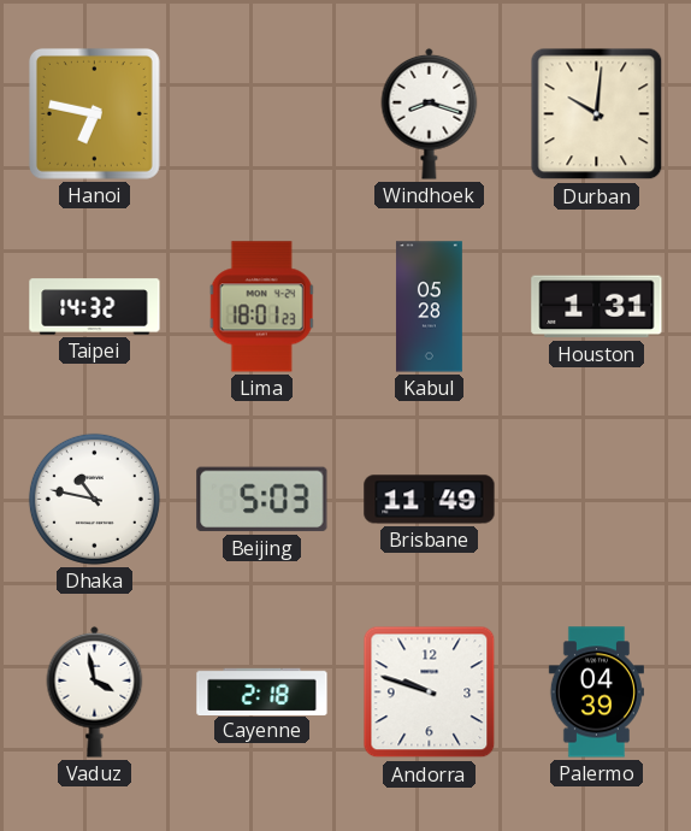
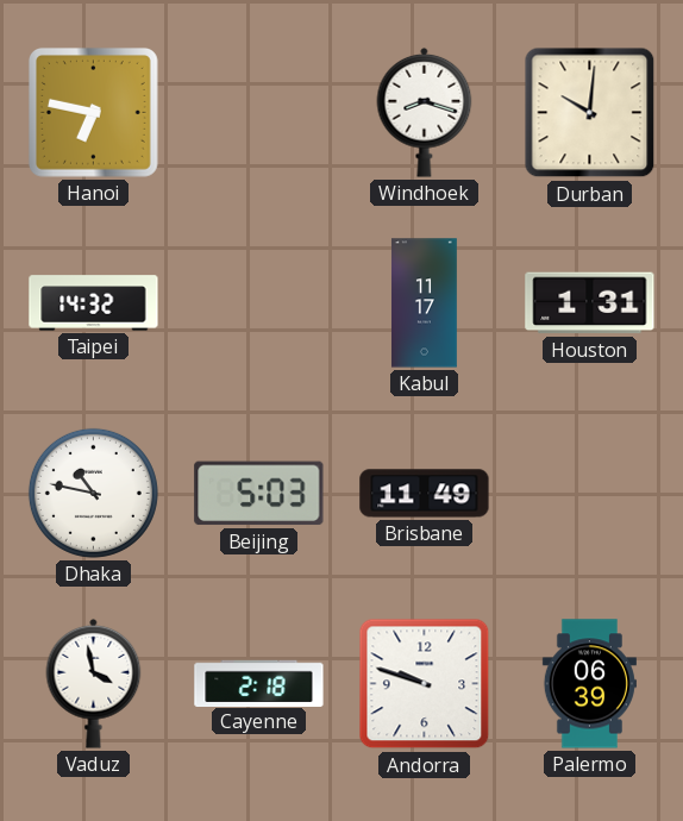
Lima: 18:01 -> none (262, 307)
Kabul: 05:28 -> 11:17 (424, 303)
Palermo: 04:39 -> 06:39 (589, 684)
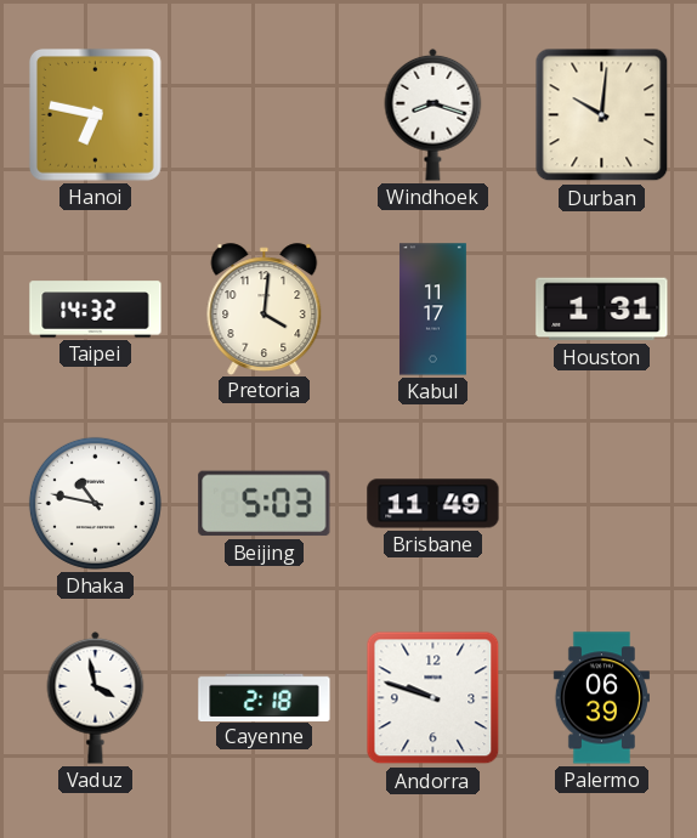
Pretoria: none -> 4:01 (265, 308)
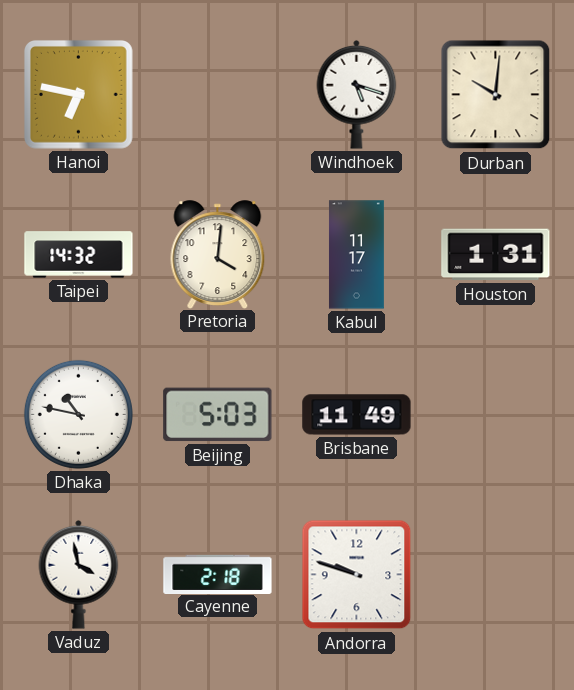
Windhoek: 8:18 -> 5:18 (357, 94)
Palermo: 06:39 -> none (601, 698)
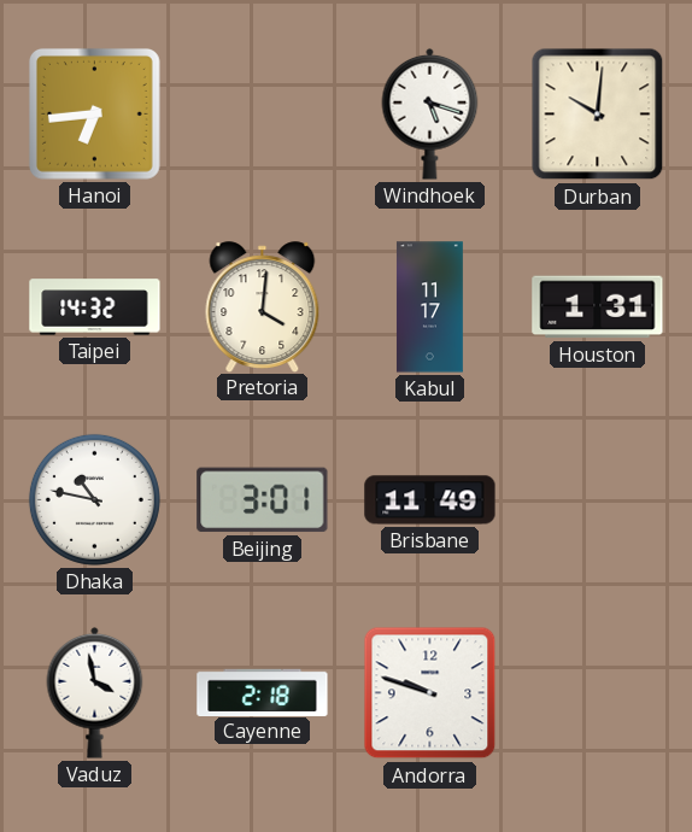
Hanoi: 6:47 -> 6:44 (94, 113)
Beijing: 5:03 -> 3:01 (263, 500)
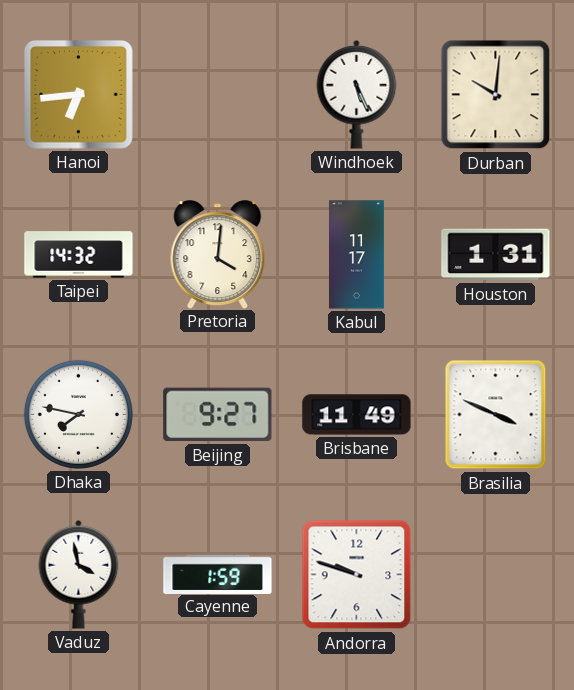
Windhoek: 5:18 -> 5:26 (357, 94)
Dhaka: 10:47 -> 7:47 (78, 414)
Beijing: 3:01 -> 9:27 (218, 415)
Brasilia: none -> 3:49 (496, 415)
Cayenne: 2:18 -> 1:59 (218, 574)
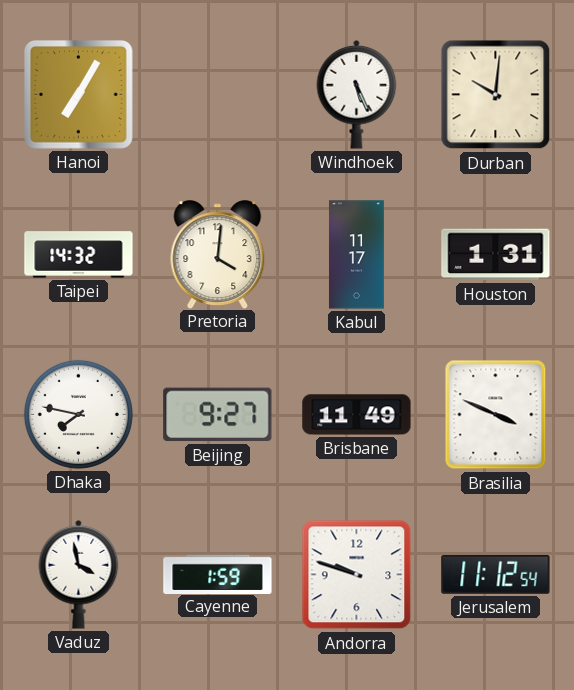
Hanoi: 6:44 -> 7:05 (78, 94)
Jerusalem: none -> 11:12 (496, 575)
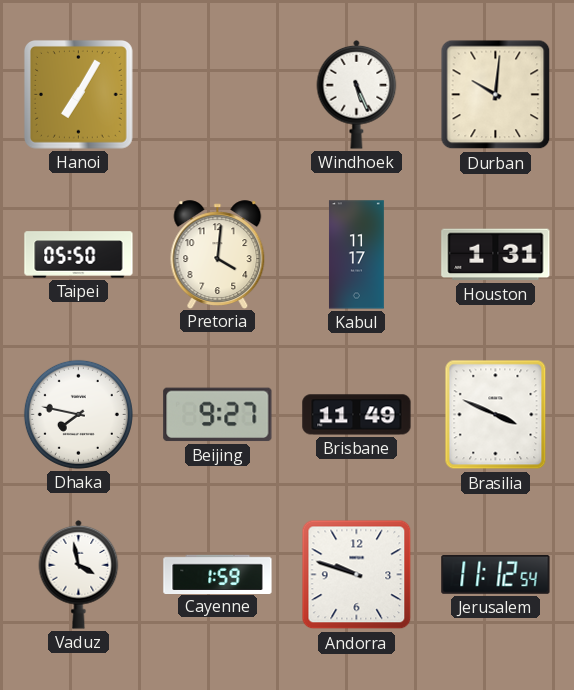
Taipei: 14:32 -> 05:50 (79, 255)
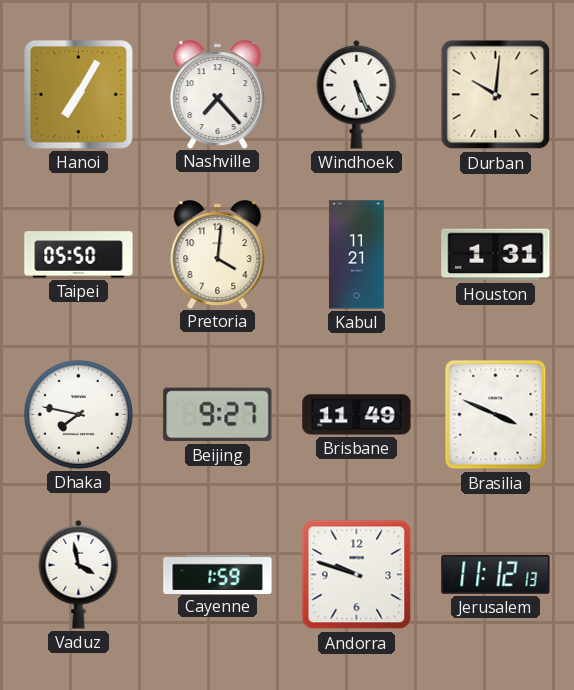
Nashville: none -> 7:23 (218, 94)
Kabul: 11:17 -> 11:21 (356, 255)
Jerusalem: 11:12:54 -> 11:12:13 (496, 575)
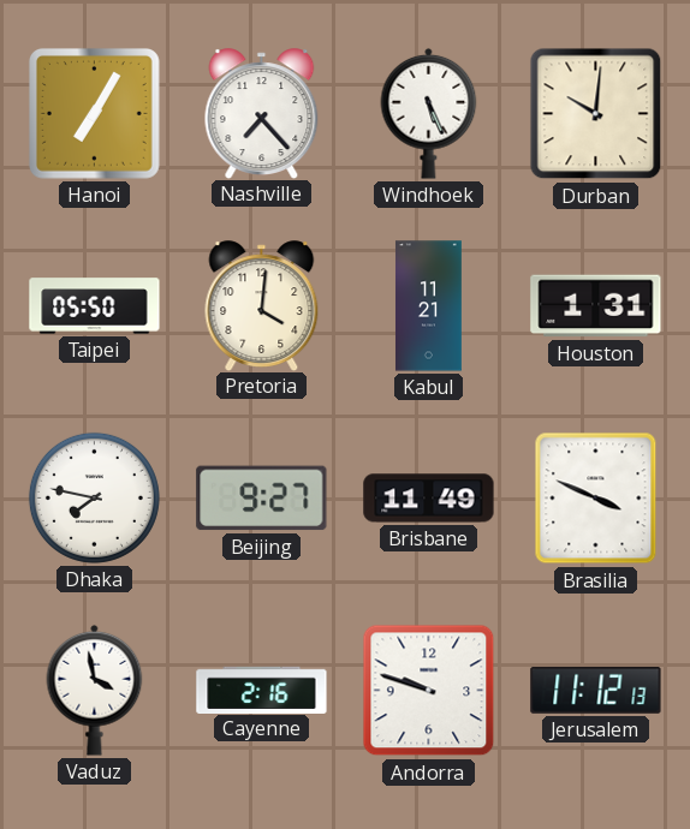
Cayenne: 1:59 -> 2:16 (262, 690)
